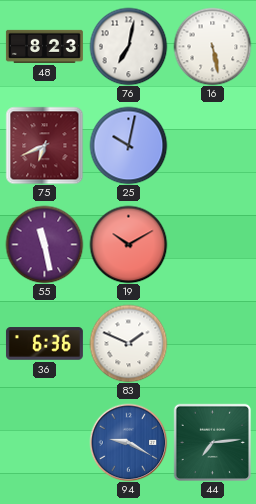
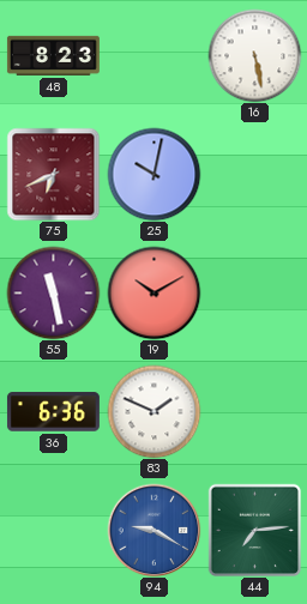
76: 7:02 -> none (128, 46)
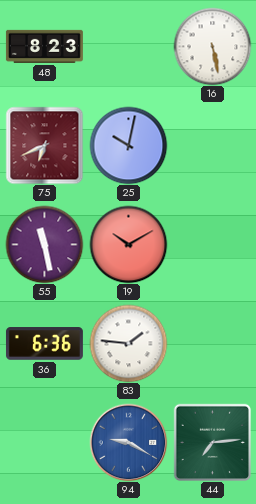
83: 1:49 -> 1:46 (128, 343)
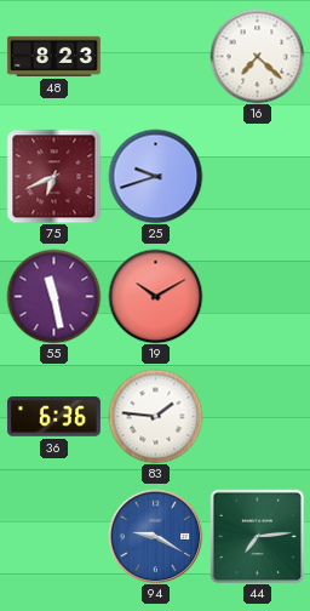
16: 5:28 -> 7:22 (257, 56)
25: 10:02 -> 9:42 (155, 176)
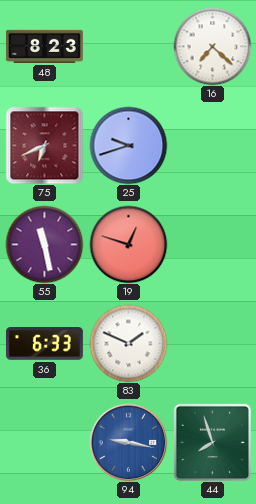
19: 10:10 -> 12:48 (128, 244)
36: 6:36 -> 6:33 (44, 344)
83: 1:46 -> 1:49 (128, 343)
94: 9:20 -> 9:17 (128, 442)
44: 7:14 -> 7:57 (212, 442)
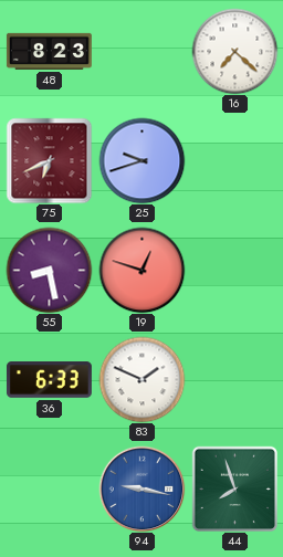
55: 11:28 -> 8:28 (49, 270)
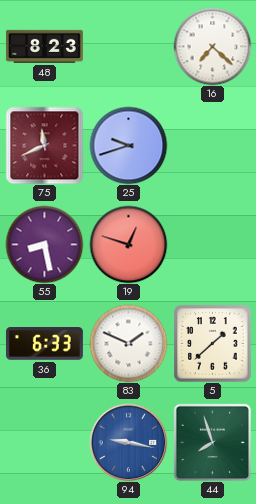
75: 6:41 -> 11:41 (44, 145)
5: none -> 1:38 (212, 343)
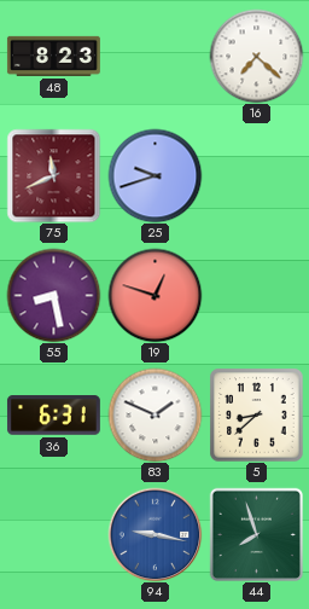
36: 6:33 -> 6:31 (53, 416)
5: 1:38 -> 8:38 (256, 414)
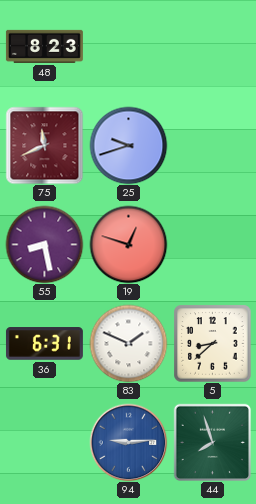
16: 7:22 -> none (256, 56)
94: 9:17 -> 9:14 (128, 442)
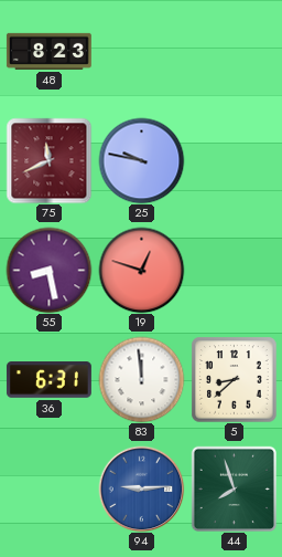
25: 9:42 -> 9:47 (141, 160)
83: 1:49 -> 11:59 (141, 379)
